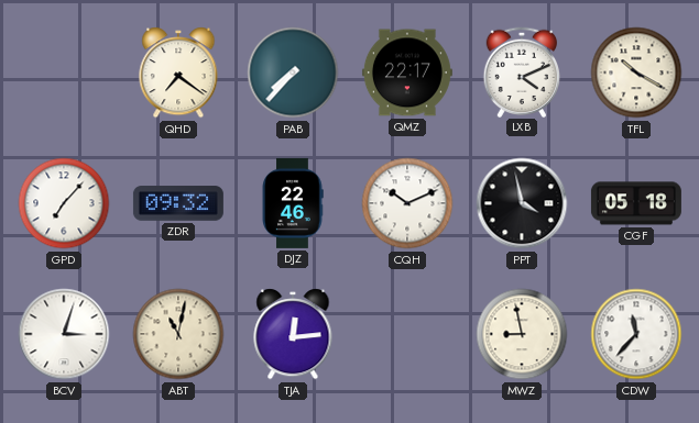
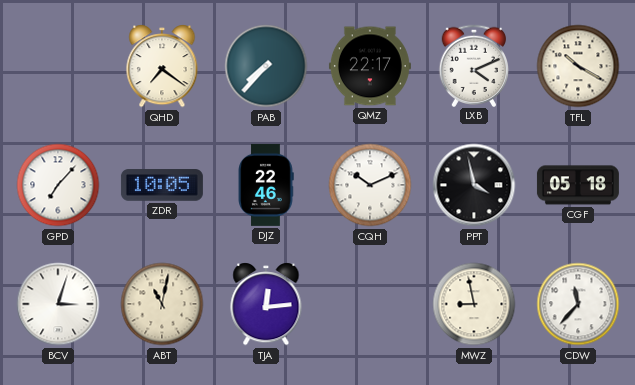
ZDR: 09:32 -> 10:05 (162, 185)
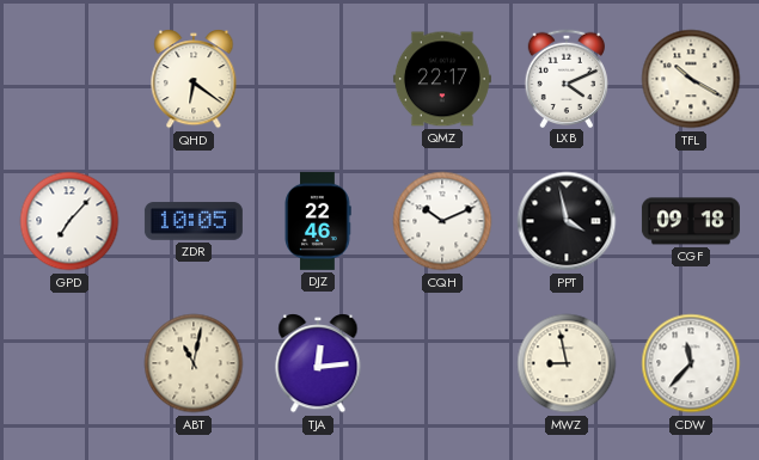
QHD: 7:21 -> 6:21 (194, 79)
PAB: 7:37 -> none (266, 66)
CGF: 05:18 -> 09:18 (691, 221)
BCV: 3:03 -> none (58, 304)
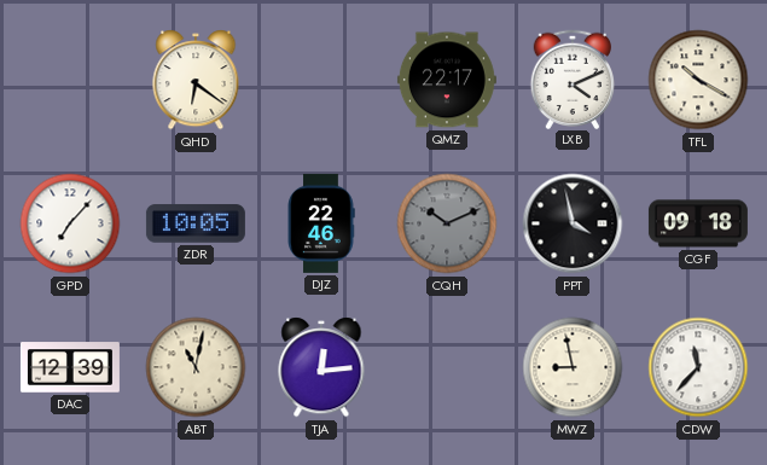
CQH dial: white -> grey (447, 223)
DAC: none -> 12:39 (70, 367)
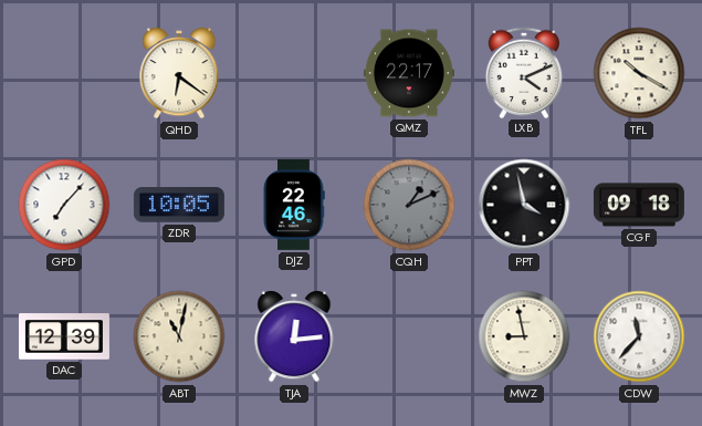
CQH: 10:11 -> 1:11 (409, 205)
